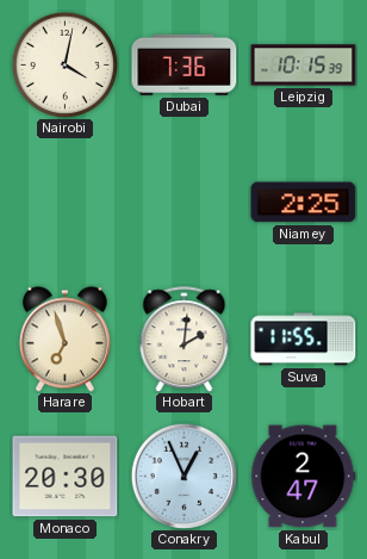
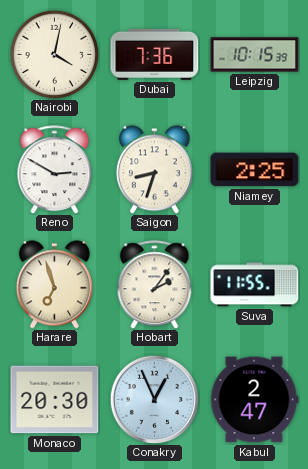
Reno: none -> 2:50 (55, 170)
Saigon: none -> 8:33 (154, 170)
Hobart: 2:01 -> 2:06 (155, 285)
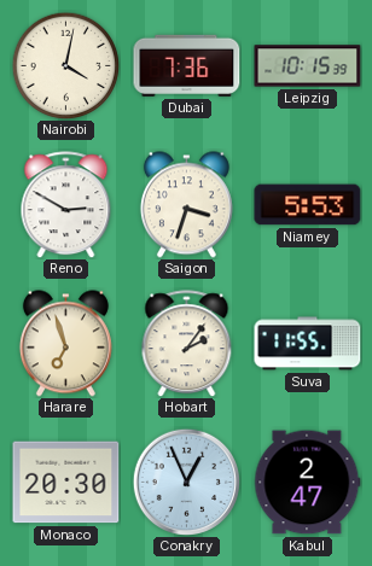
Saigon: 8:33 -> 3:33 (186, 205)
Niamey: 2:25 -> 5:53 (308, 205)
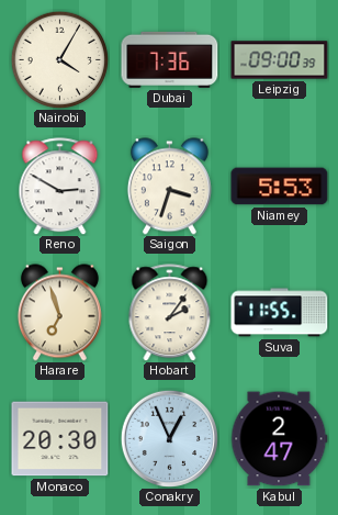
Nairobi: 4:02 -> 4:05 (59, 59)
Leipzig: 10:15 -> 09:00 (280, 60)
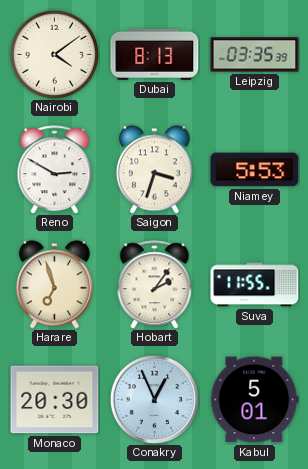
Nairobi: 4:05 -> 4:09 (54, 54)
Dubai: 7:36 -> 8:13 (155, 54)
Leipzig: 09:00 -> 03:35 (255, 55)
Kabul: 2:47 -> 5:01 (255, 400)
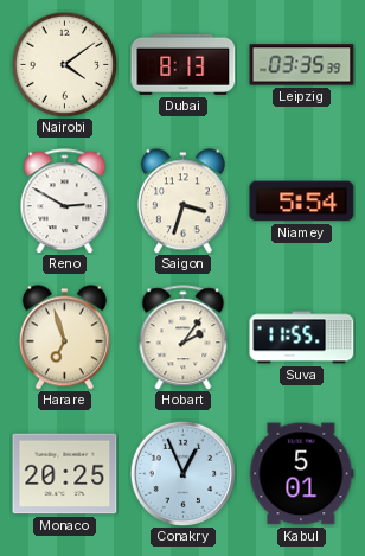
Niamey: 5:53 -> 5:54 (302, 202)
Monaco: 20:30 -> 20:25 (65, 474)
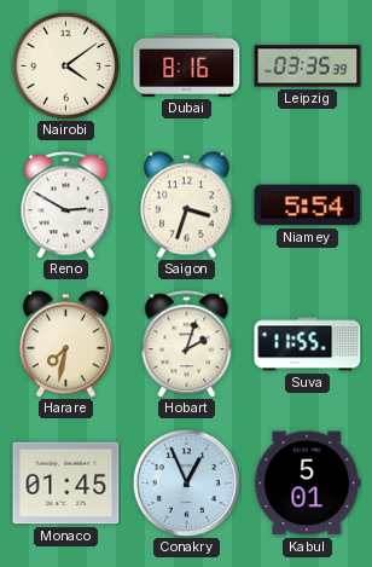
Dubai: 8:13 -> 8:16 (187, 65)
Harare: 6:57 -> 7:32 (65, 345)
Hobart: 2:06 -> 2:03 (187, 345)
Monaco: 20:25 -> 01:45 (66, 484)
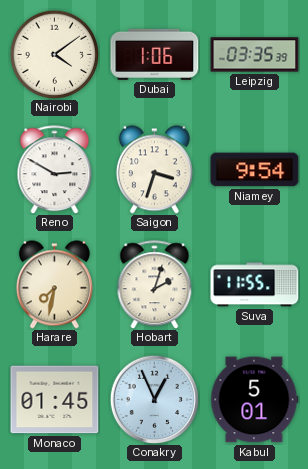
Dubai: 8:16 -> 1:06 (155, 54)
Niamey: 5:54 -> 9:54 (255, 170)
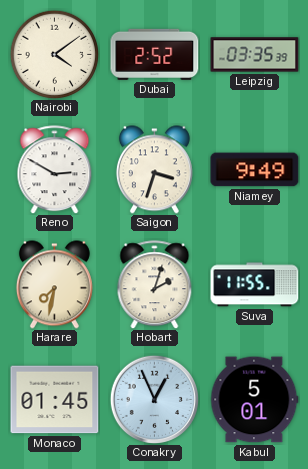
Dubai: 1:06 -> 2:52 (155, 54)
Niamey: 9:54 -> 9:49 (255, 170)
